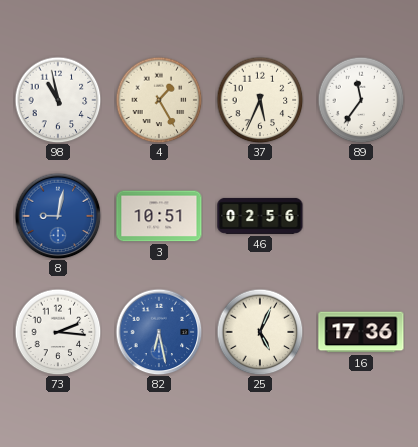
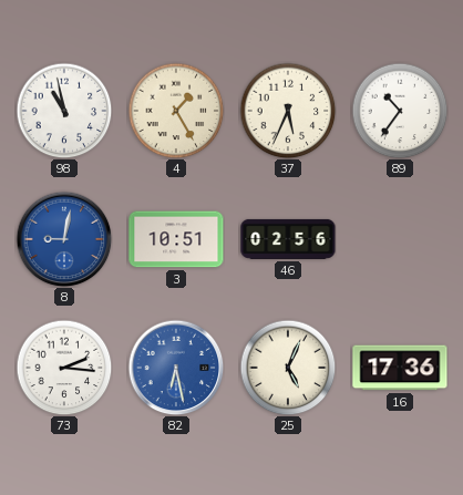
89: 11:36 -> 10:36 (400, 111)
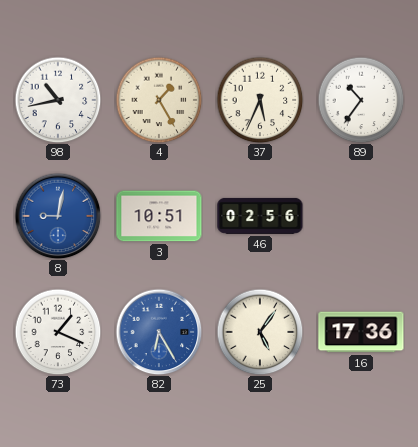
98: 10:58 -> 10:43 (58, 100)
73: 2:16 -> 1:19 (58, 332)
82: 6:28 -> 6:25 (159, 332)
25: 5:04 -> 5:06 (260, 332)
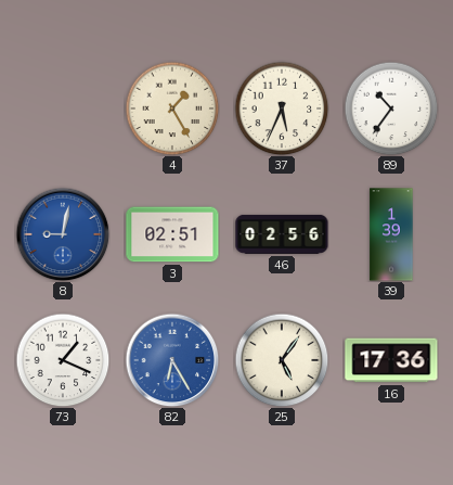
98: 10:43 -> none (58, 100)
3: 10:51 -> 02:51 (172, 234)
39: none -> 1:39 (391, 234)
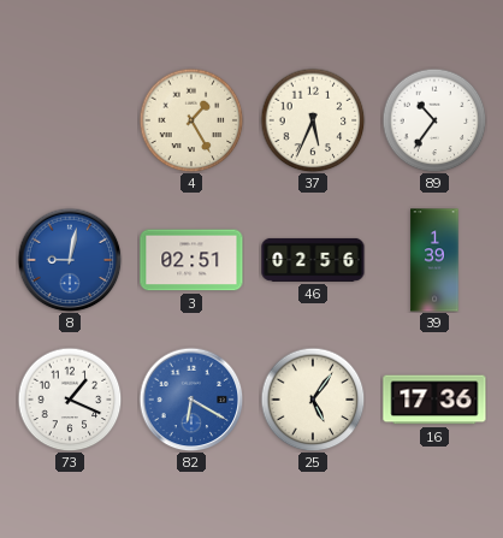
82: 6:25 -> 6:20 (191, 400)
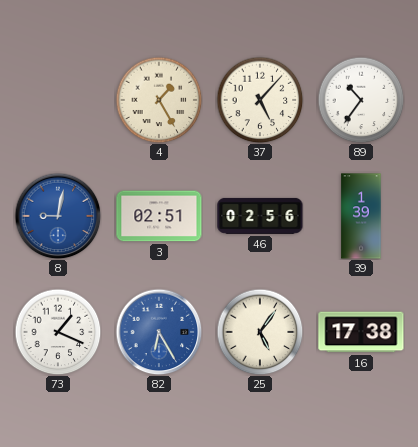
37: 5:34 -> 5:07 (260, 100)
82: 6:20 -> 6:25 (159, 332)
16: 17:36 -> 17:38 (361, 332)
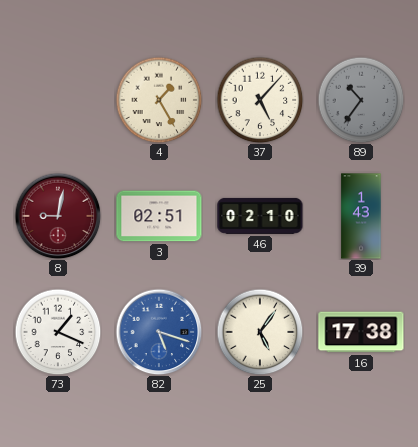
89 dial: white -> grey (361, 100)
8 dial: blue -> burgundy (58, 216)
46: 02:56 -> 02:10 (260, 216)
39: 1:39 -> 1:43 (361, 216)
82: 6:25 -> 5:18 (159, 332)
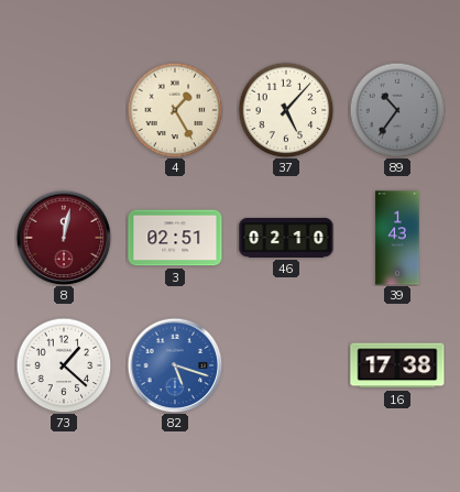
8: 9:02 -> 12:02 (64, 238)
73: 1:19 -> 1:22 (64, 365)
25: 5:06 -> none (260, 332)
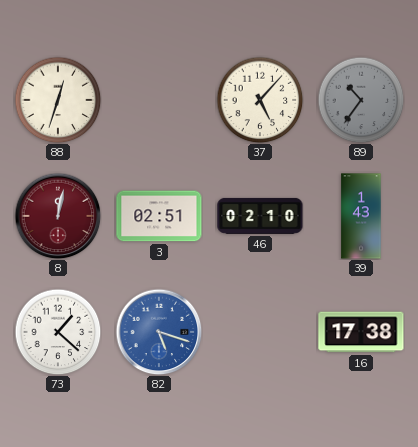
88: none -> 12:33 (58, 100)
4: 1:25 -> none (175, 110)
